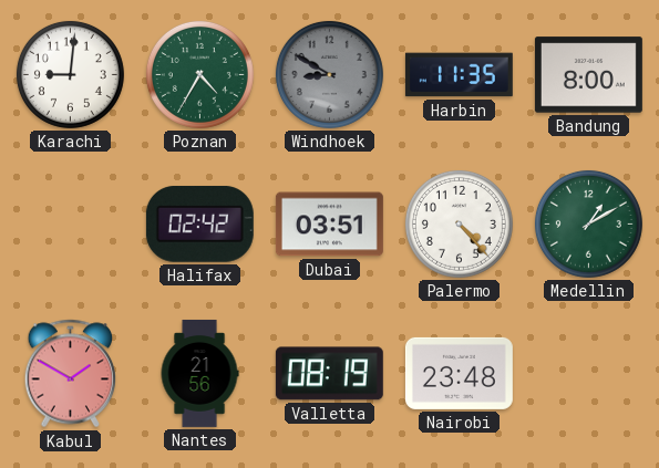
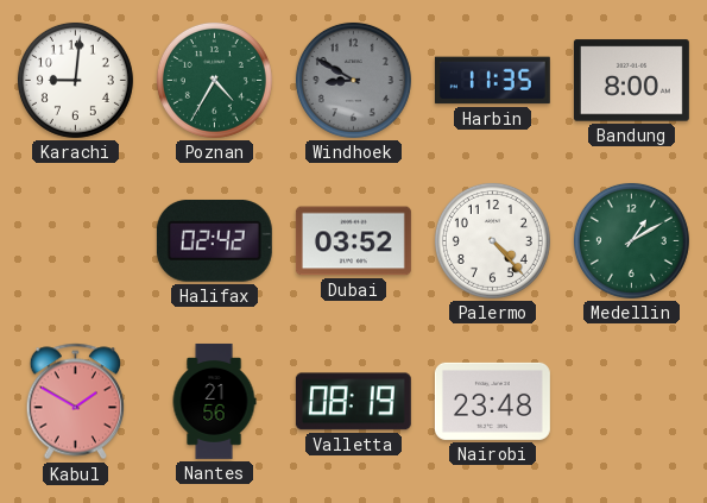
Dubai: 03:51 -> 03:52 (353, 241)
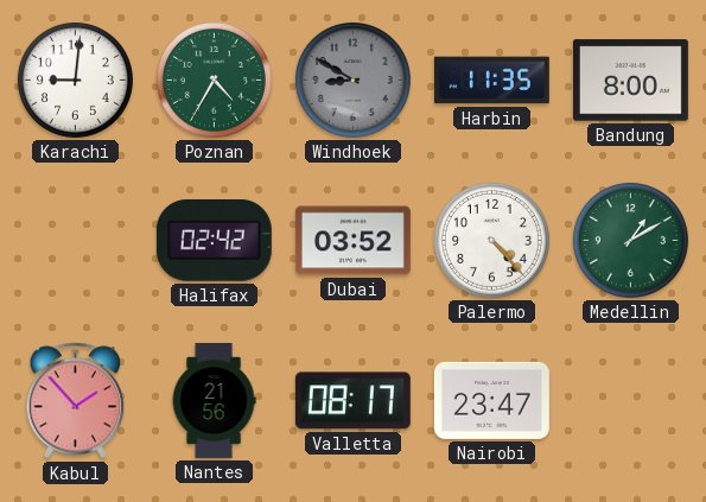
Kabul: 1:50 -> 1:53 (76, 401)
Valletta: 08:19 -> 08:17 (352, 401)
Nairobi: 23:48 -> 23:47 (491, 400)
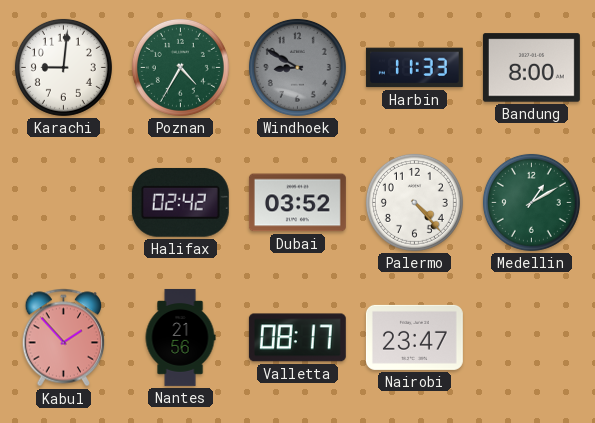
Harbin: 11:35 -> 11:33 (414, 68)
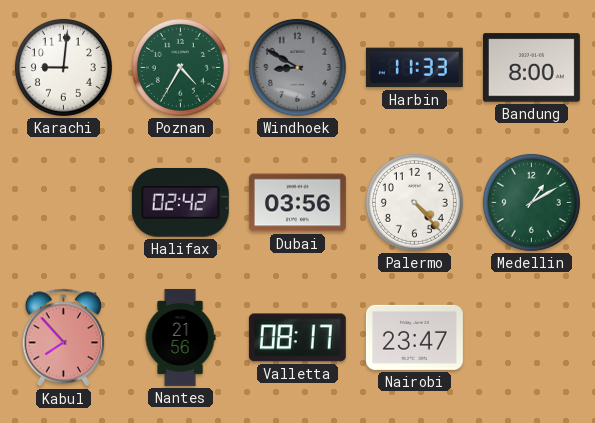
Dubai: 03:52 -> 03:56 (297, 203)
Kabul: 1:53 -> 7:53 (64, 338)
